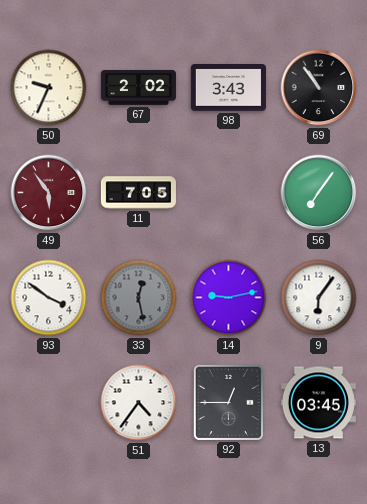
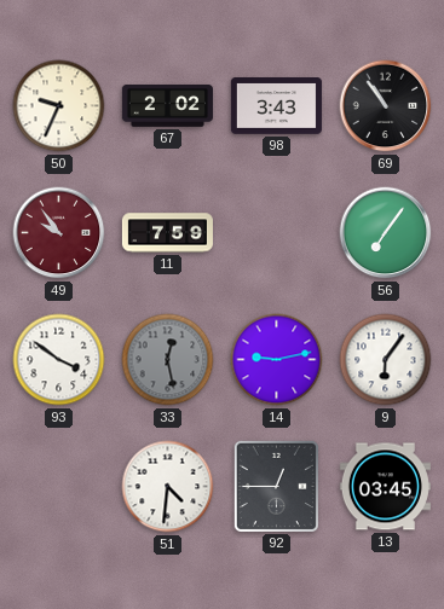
49: 5:54 -> 9:54 (59, 233)
11: 7:05 -> 7:59 (167, 233)
51: 4:36 -> 4:31 (168, 487)
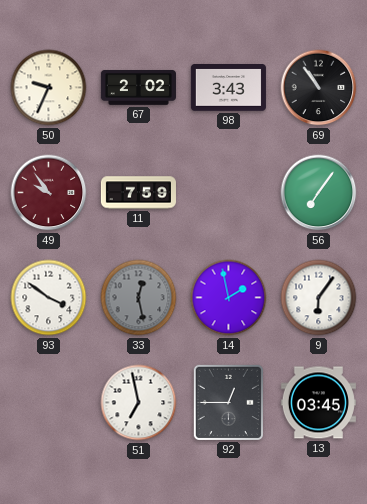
14: 9:13 -> 1:58 (229, 298)
51: 4:31 -> 6:58 (139, 403)
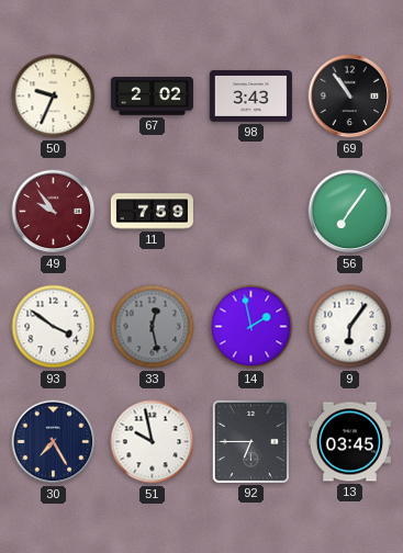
30: none -> 7:25 (54, 442)
51: 6:58 -> 9:58 (153, 442)
92: 12:45 -> 6:45 (250, 441)
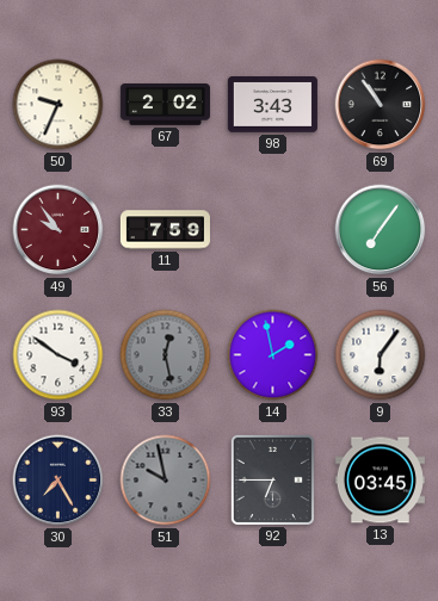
51 dial: white -> grey (166, 481)
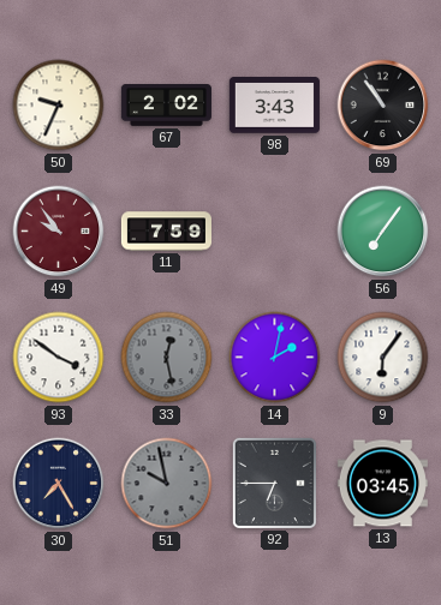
14: 1:58 -> 2:02 (275, 358)
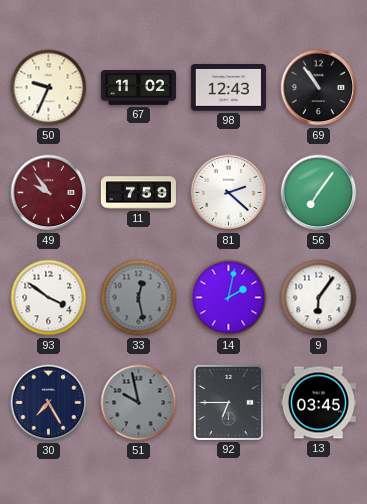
67: 2:02 -> 11:02 (138, 88)
98: 3:43 -> 12:43 (228, 88)
81: none -> 2:22 (229, 193)
